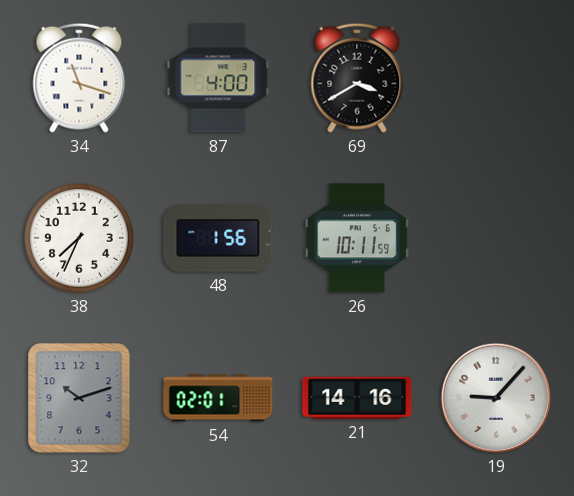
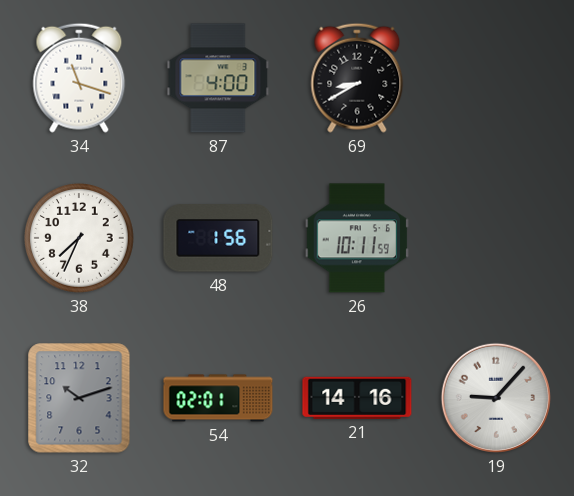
69: 3:40 -> 8:40 (357, 78)
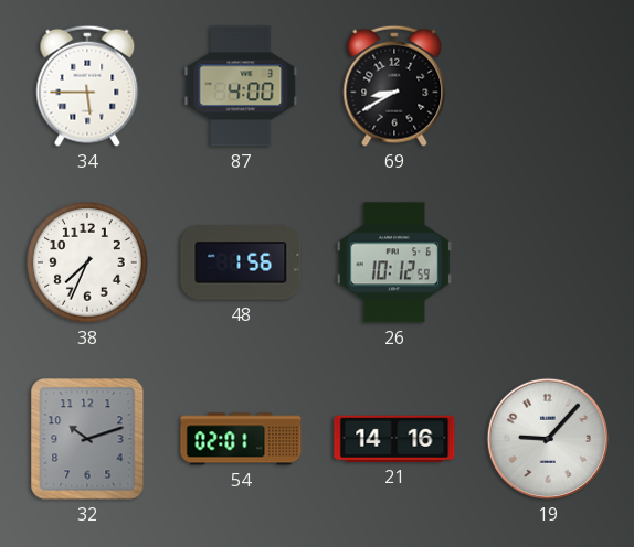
34: 11:18 -> 5:45 (87, 86)
26: 10:11 -> 10:12 (393, 262)
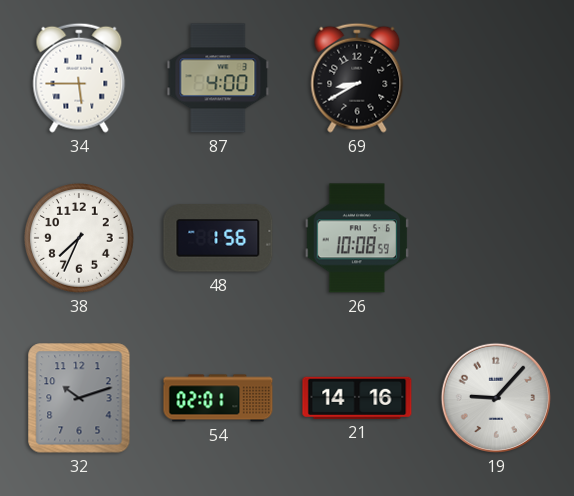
26: 10:12 -> 10:08 (356, 238)
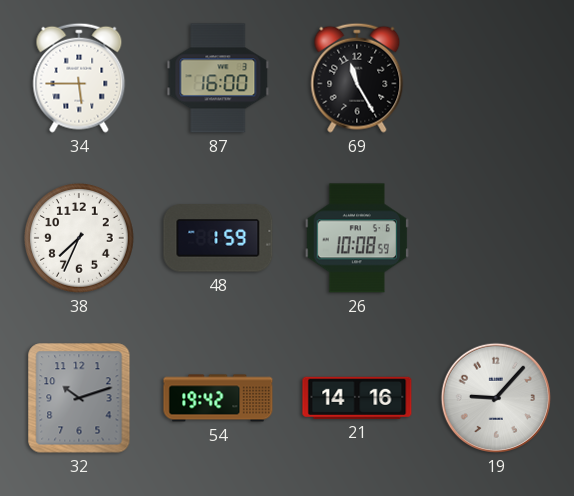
87: 4:00 -> 16:00 (218, 78)
69: 8:40 -> 11:25 (357, 78)
48: 1:56 -> 1:59 (218, 238)
54: 02:01 -> 19:42 (218, 398)
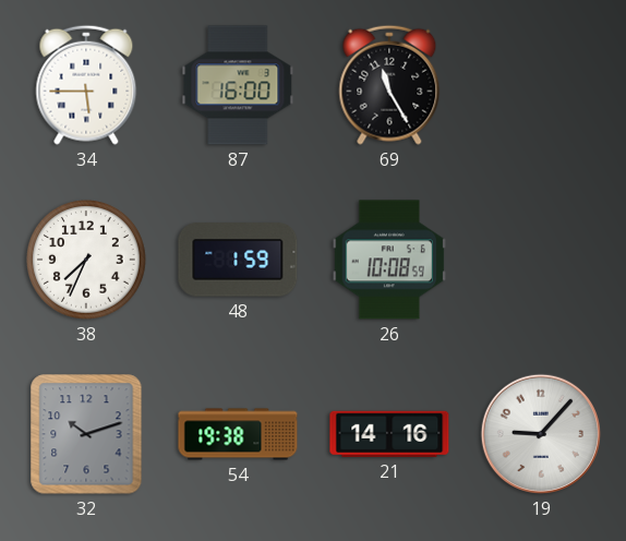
54: 19:42 -> 19:38 (238, 434)
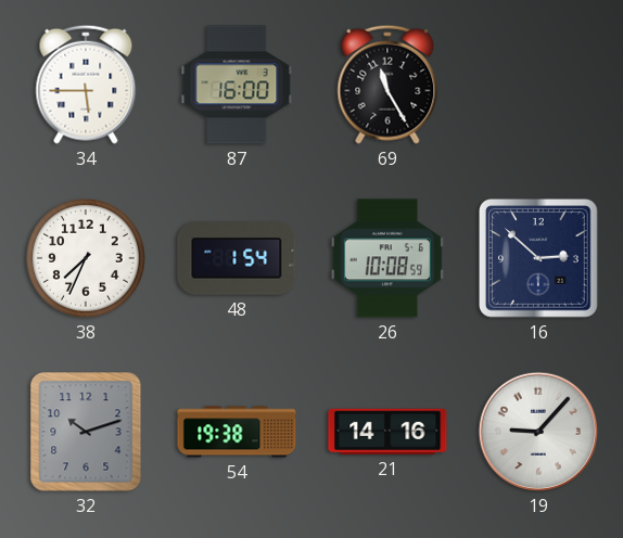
48: 1:59 -> 1:54 (237, 258)
16: none -> 2:52 (539, 259)
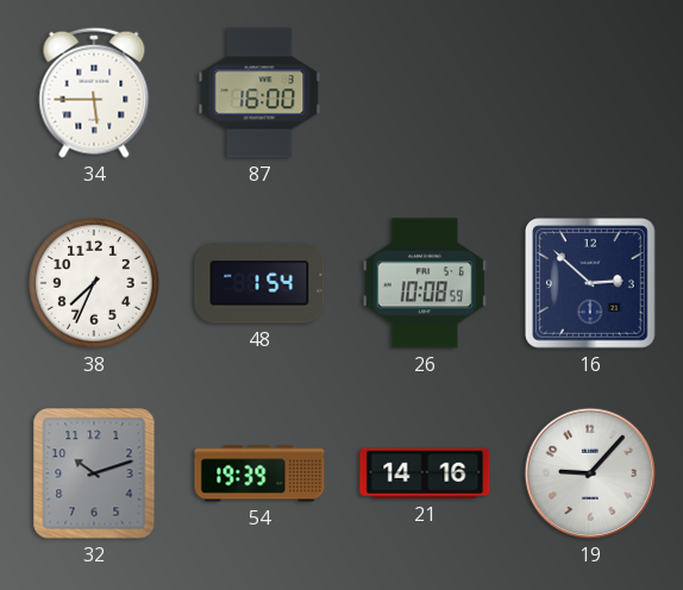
69: 11:25 -> none (387, 85)
54: 19:38 -> 19:39 (259, 473)
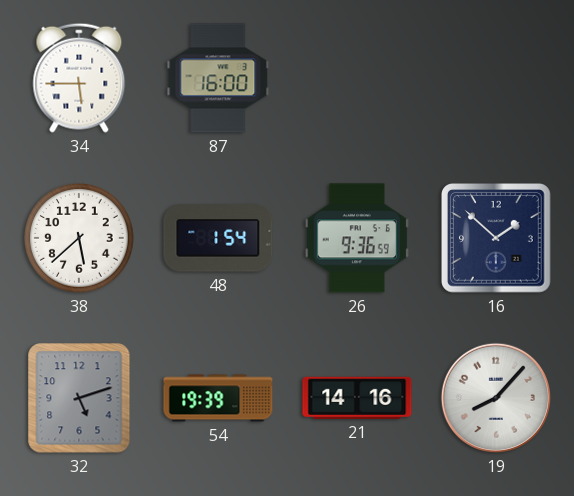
38: 7:34 -> 5:38 (80, 239)
26: 10:08 -> 9:36 (356, 238)
16: 2:52 -> 1:52 (497, 239)
32: 10:12 -> 5:12 (79, 398)
19: 9:07 -> 8:07 (496, 398)
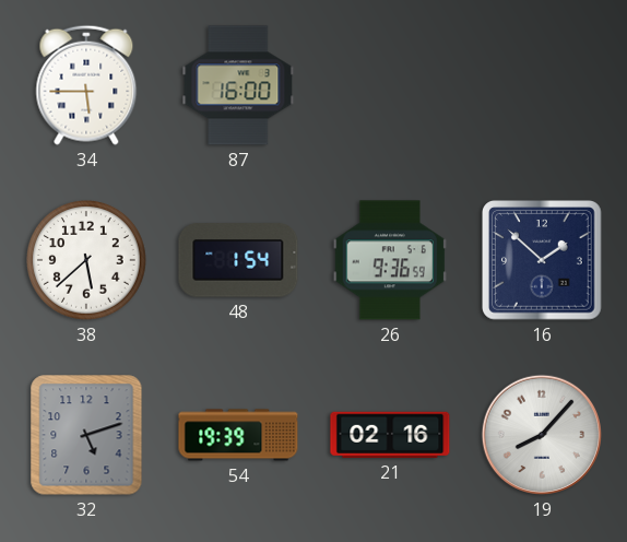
21: 14:16 -> 02:16 (390, 435)
